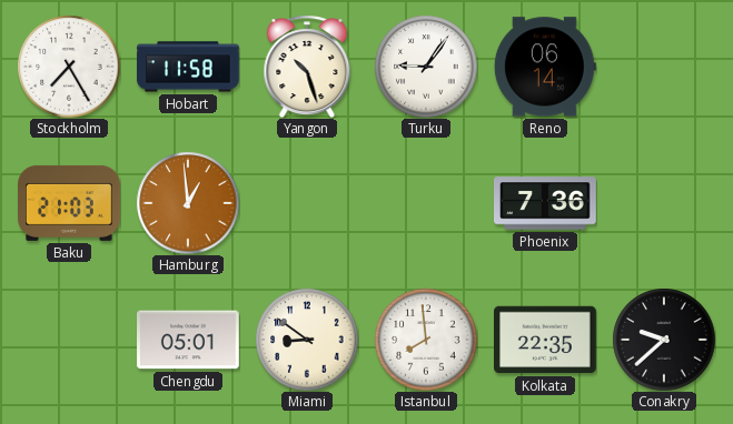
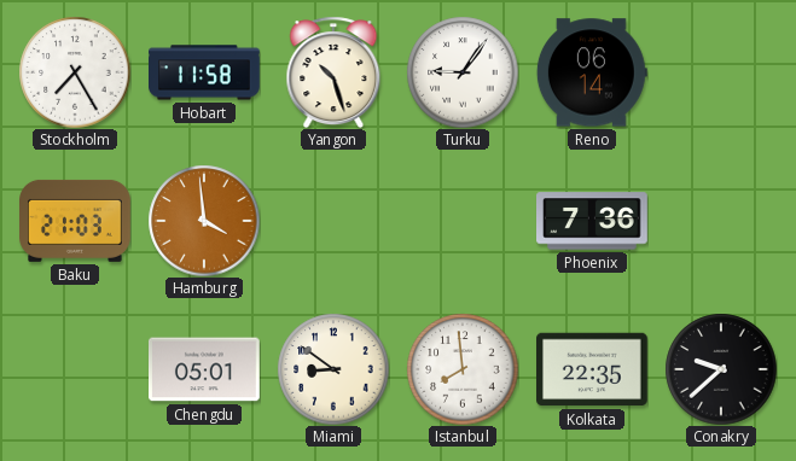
Hamburg: 12:59 -> 3:59 (204, 221)
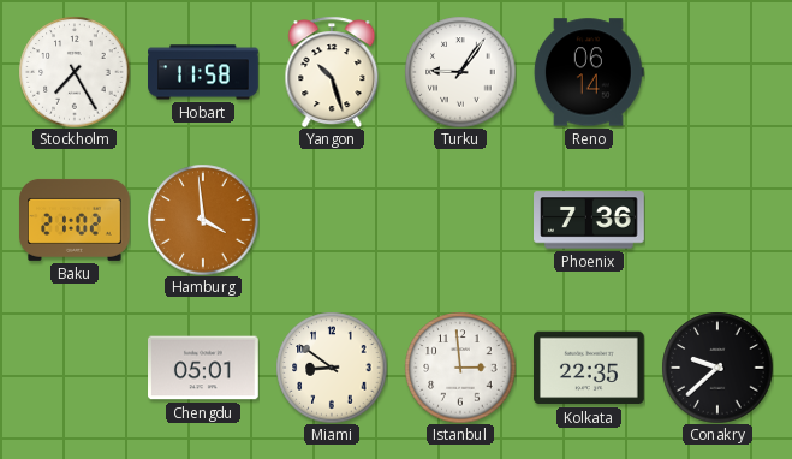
Baku: 21:03 -> 21:02 (76, 220)
Istanbul: 7:59 -> 2:59 (460, 368)
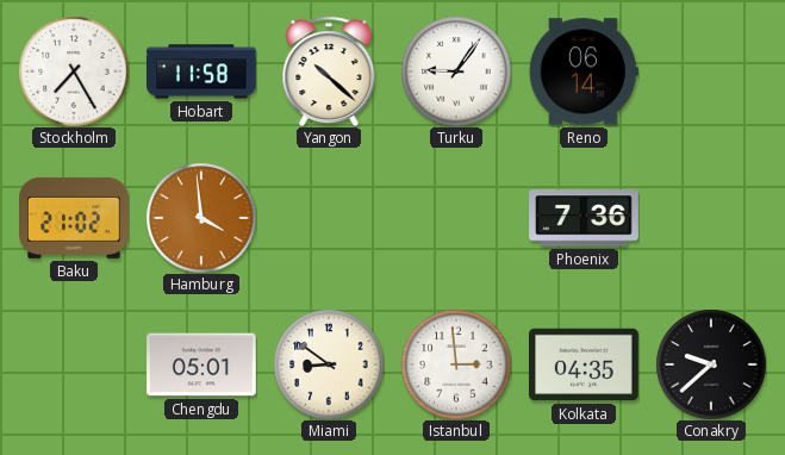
Yangon: 10:27 -> 10:22 (329, 71)
Kolkata: 22:35 -> 04:35 (585, 364)
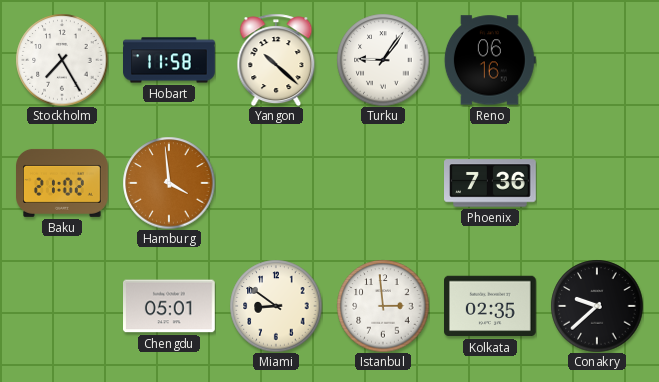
Reno: 06:14 -> 06:16 (490, 60)
Kolkata: 04:35 -> 02:35 (491, 306)
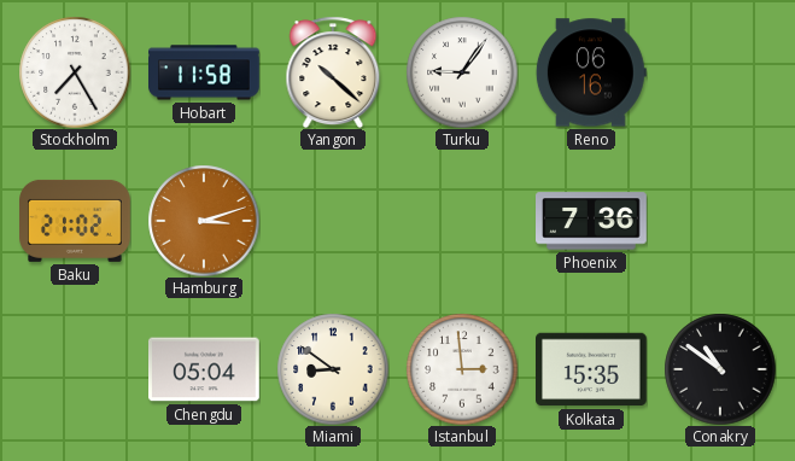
Hamburg: 3:59 -> 3:12 (204, 221)
Chengdu: 05:01 -> 05:04 (205, 369)
Kolkata: 02:35 -> 15:35 (592, 369)
Conakry: 9:38 -> 10:51 (720, 369)
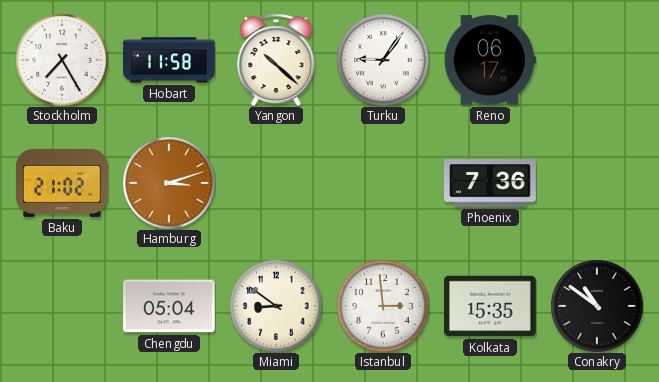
Reno: 06:16 -> 06:17 (490, 60)
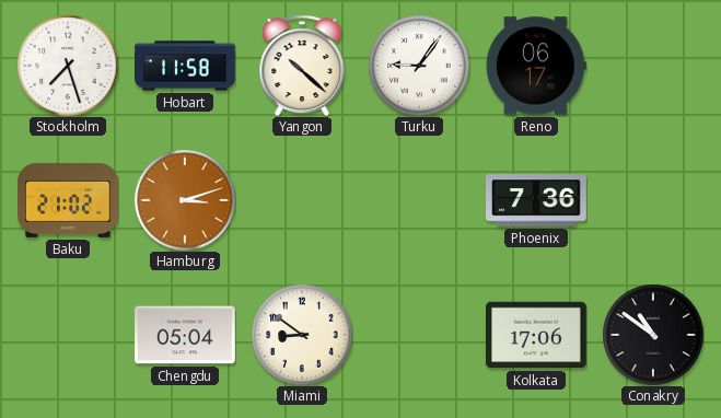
Stockholm: 7:25 -> 7:27 (68, 66)
Istanbul: 2:59 -> none (383, 306)
Kolkata: 15:35 -> 17:06 (537, 335)
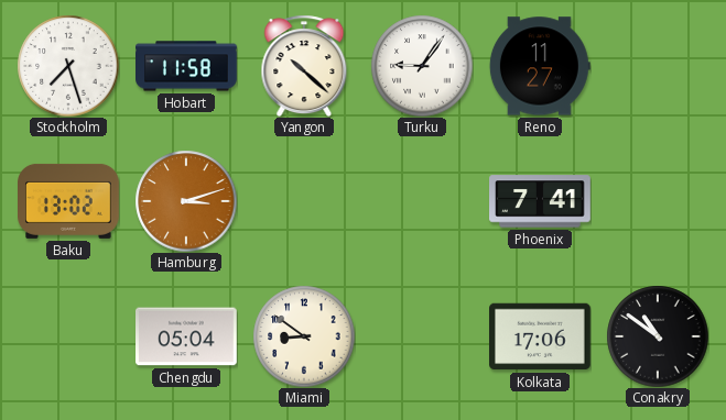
Reno: 06:17 -> 11:27 (540, 66)
Baku: 21:02 -> 13:02 (69, 201)
Phoenix: 7:36 -> 7:41 (541, 201)
